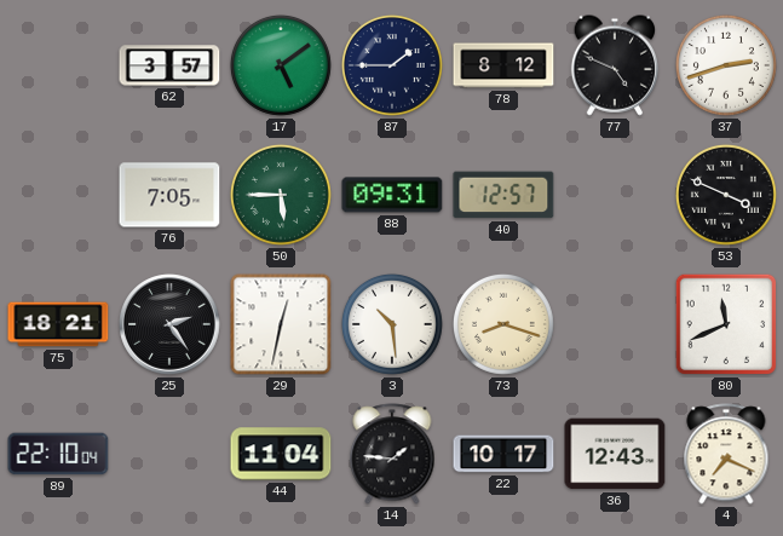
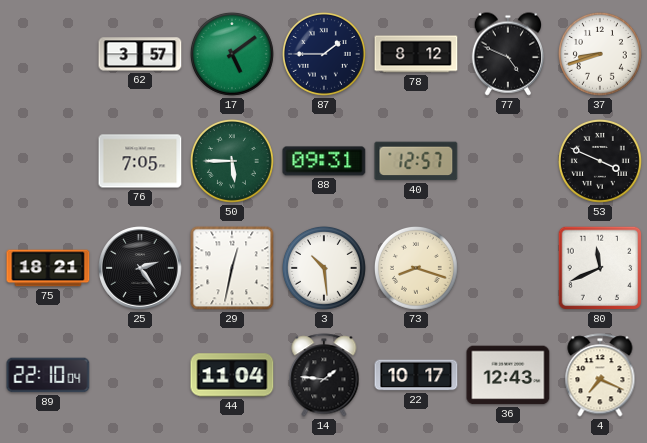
37: 2:42 -> 8:42 (600, 54)
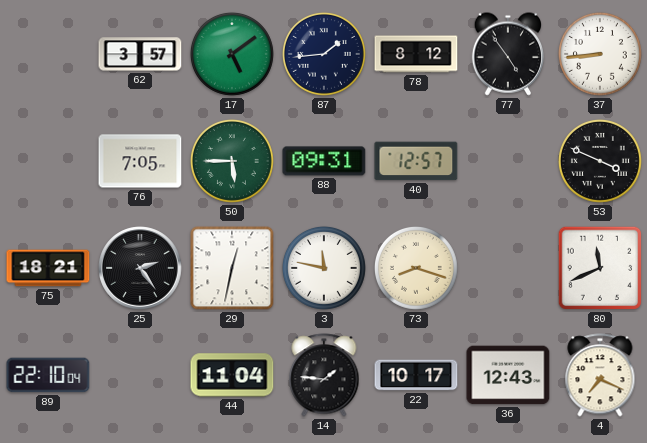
87: 1:45 -> 1:44 (324, 54)
77: 4:49 -> 4:54 (507, 54)
37: 8:42 -> 8:44 (600, 54)
3: 10:29 -> 11:47 (324, 268)
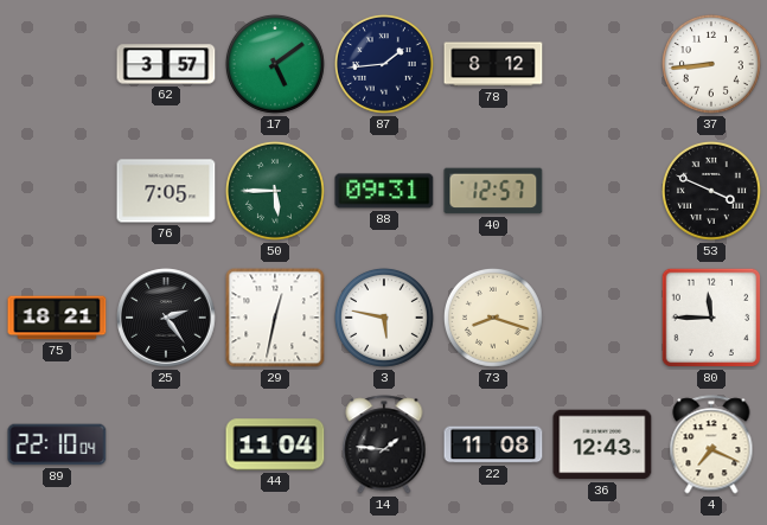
77: 4:54 -> none (507, 54)
3: 11:47 -> 5:47 (384, 318)
80: 11:41 -> 11:45 (711, 318)
22: 10:17 -> 11:08 (493, 444)
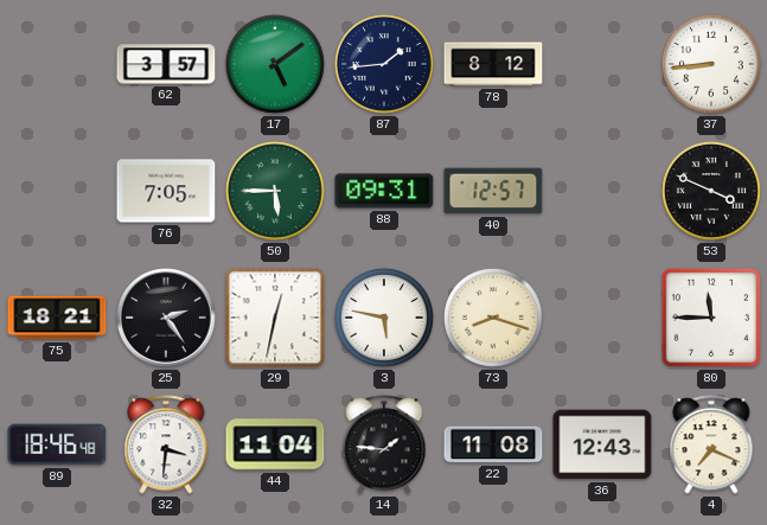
89: 22:10 -> 18:46 (57, 444)
32: none -> 3:31 (166, 444)
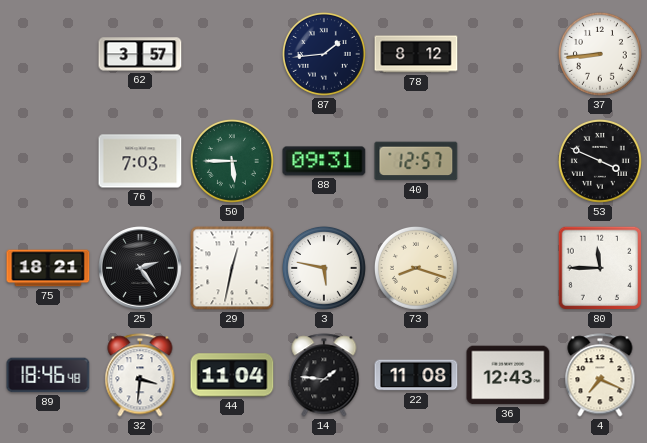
17: 5:09 -> none (275, 64)
76: 7:05 -> 7:03 (140, 161)
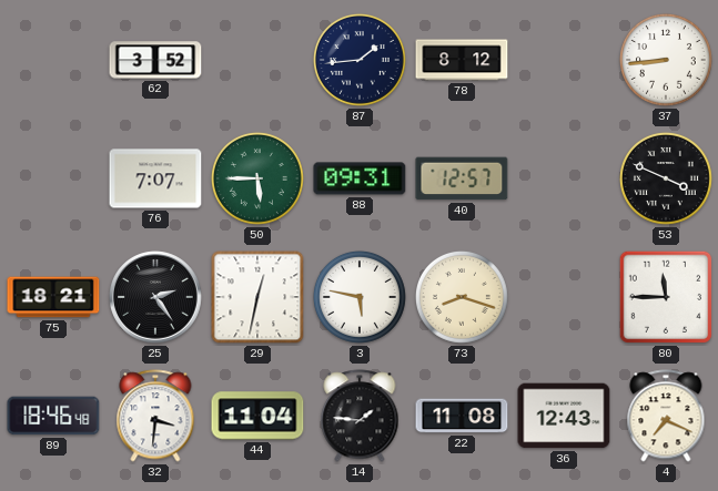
62: 3:57 -> 3:52 (155, 60)
76: 7:03 -> 7:07 (155, 178)
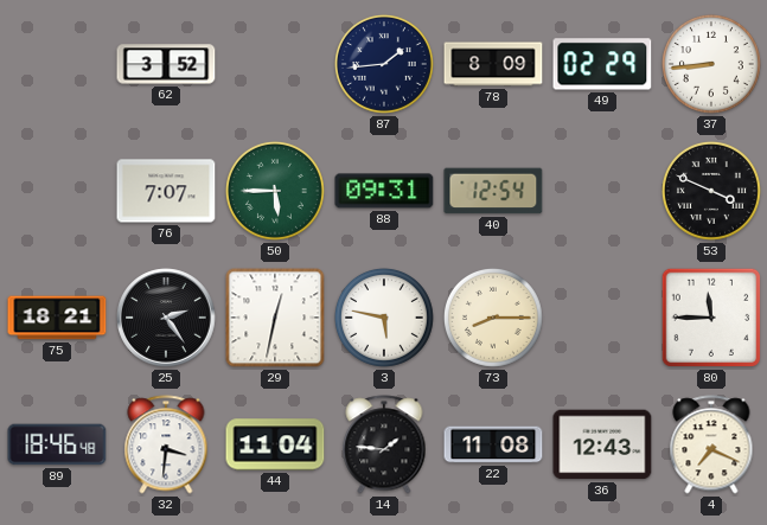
78: 8:12 -> 8:09 (493, 64)
49: none -> 02:29 (602, 64)
40: 12:57 -> 12:54 (493, 191)
73: 8:18 -> 8:15 (493, 318)
